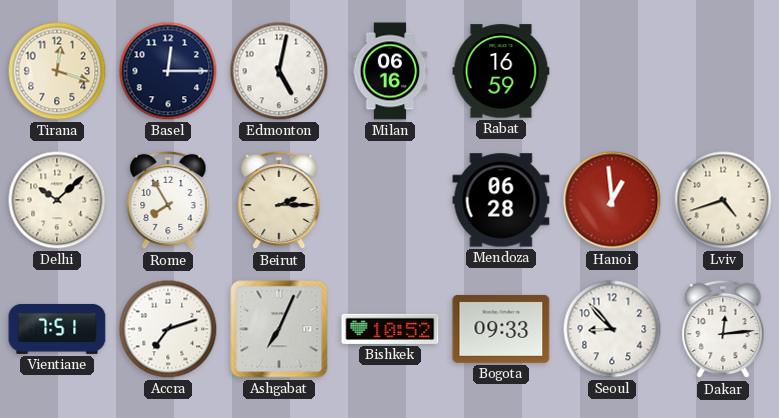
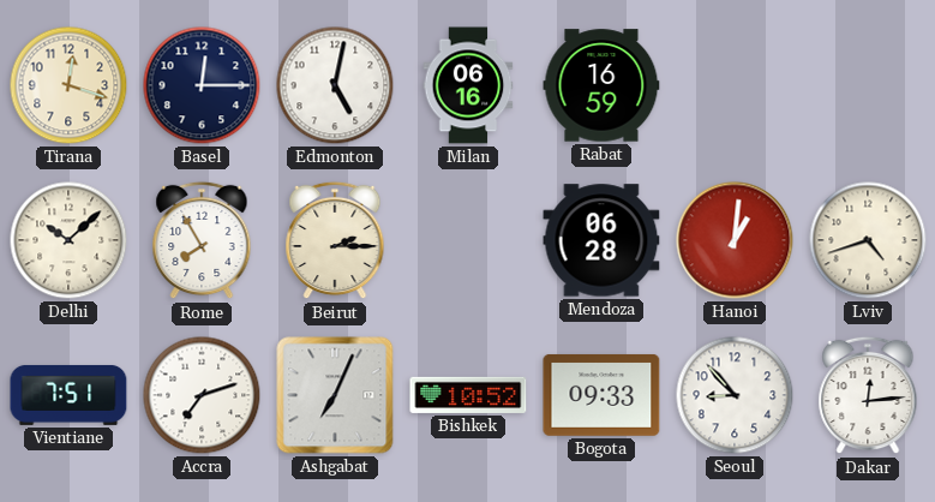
Hanoi: 12:59 -> 1:01 (735, 240)
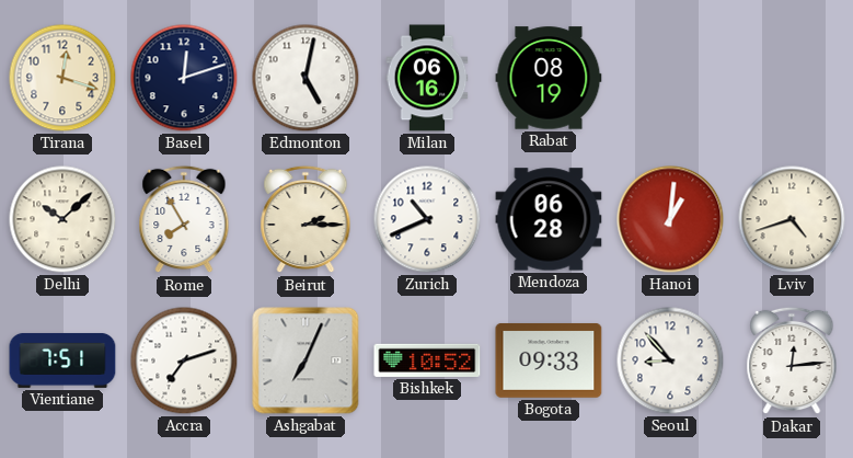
Basel: 12:15 -> 12:12 (184, 78)
Rabat: 16:59 -> 08:19 (549, 78)
Zurich: none -> 10:41 (427, 219)
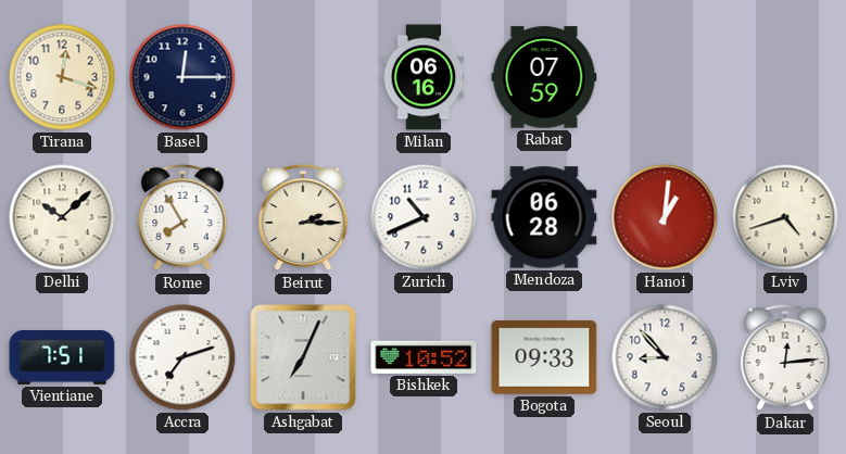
Basel: 12:12 -> 12:15 (182, 77)
Edmonton: 5:02 -> none (306, 78)
Rabat: 08:19 -> 07:59 (544, 77)
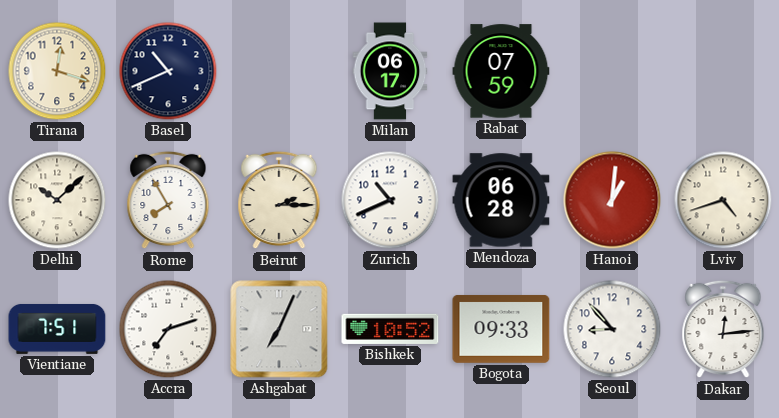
Basel: 12:15 -> 10:41 (168, 71)
Milan: 06:16 -> 06:17 (390, 71)
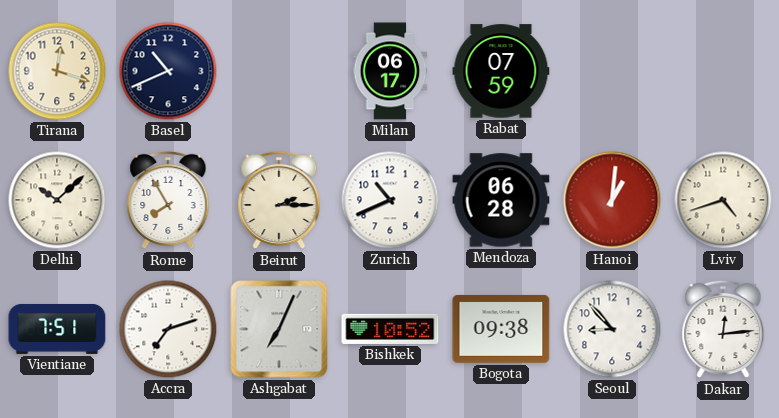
Bogota: 09:33 -> 09:38 (501, 329)
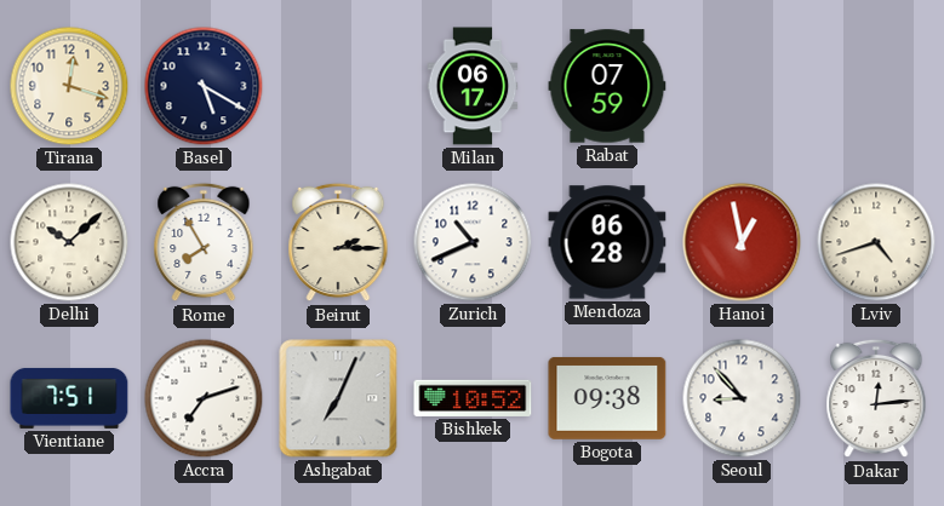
Basel: 10:41 -> 5:20 (204, 86)
Hanoi: 1:01 -> 12:58 (742, 242)
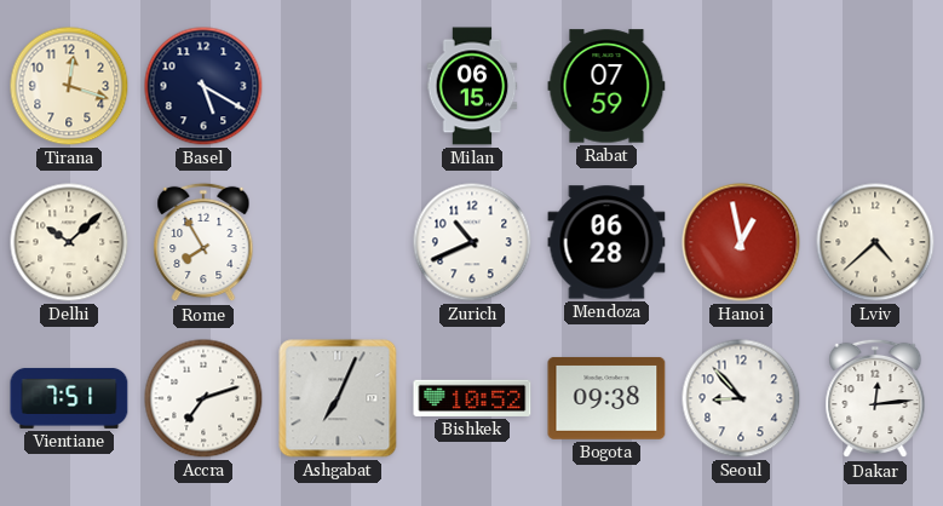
Milan: 06:17 -> 06:15 (472, 86)
Beirut: 2:15 -> none (338, 242)
Lviv: 4:42 -> 4:38 (875, 242)
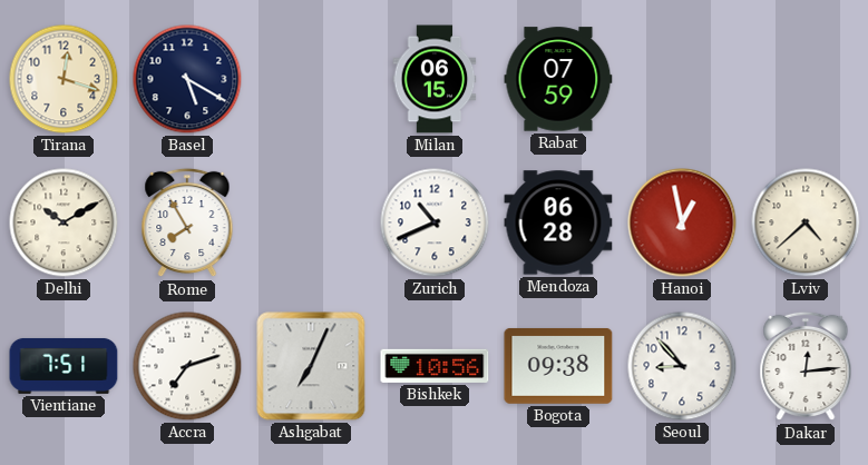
Delhi: 10:08 -> 10:10 (64, 222)
Bishkek: 10:52 -> 10:56 (435, 366)
